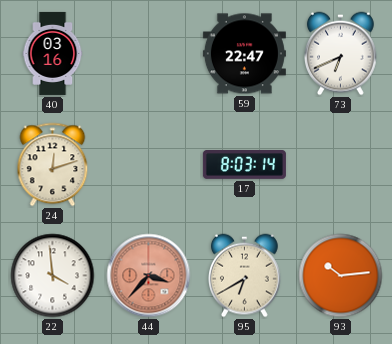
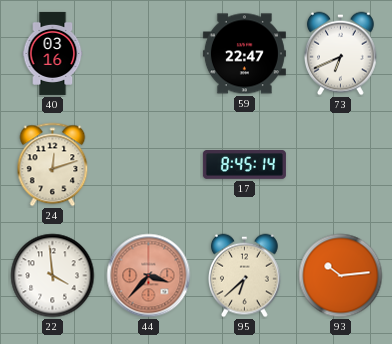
17: 8:03 -> 8:45 (244, 165)
95: 6:40 -> 6:38 (245, 276)
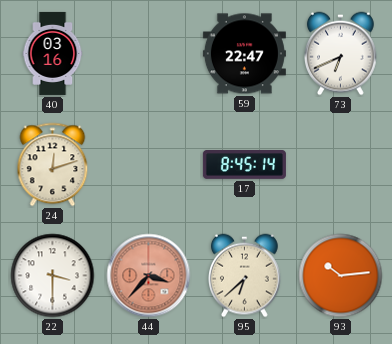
22: 3:59 -> 3:30 (53, 276)
